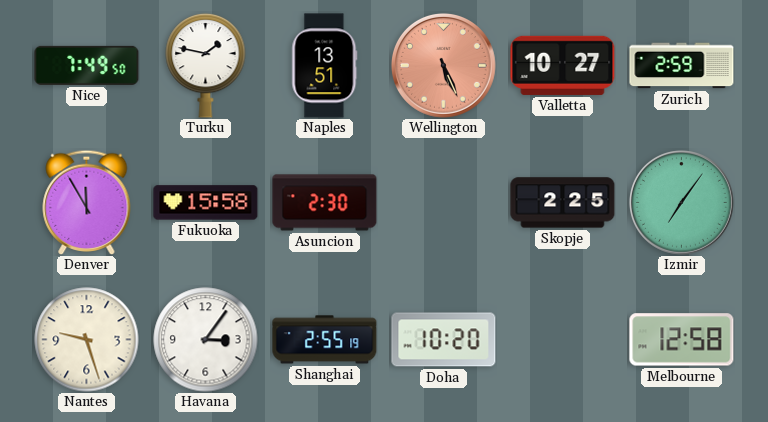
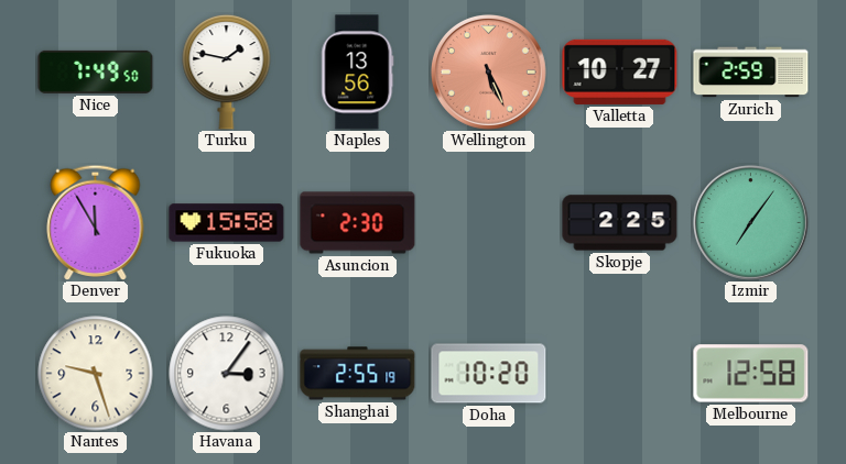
Naples: 13:51 -> 13:56 (358, 73)
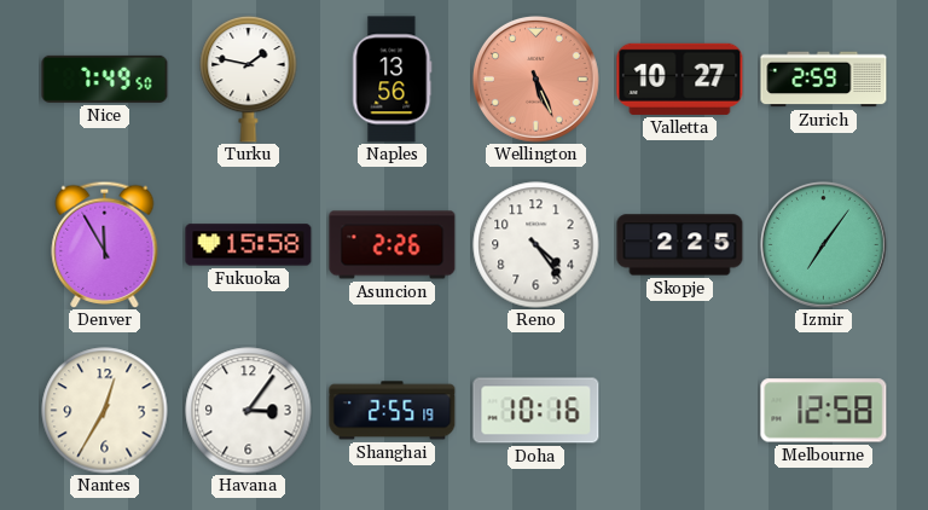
Asuncion: 2:30 -> 2:26 (393, 245)
Reno: none -> 4:24 (536, 245)
Nantes: 9:27 -> 12:35 (105, 411)
Doha: 10:20 -> 10:16 (536, 411)
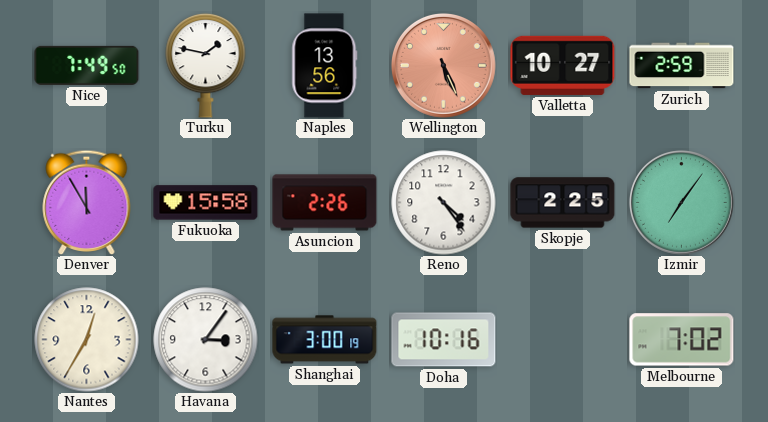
Shanghai: 2:55 -> 3:00 (325, 340)
Melbourne: 12:58 -> 7:02 (682, 340)
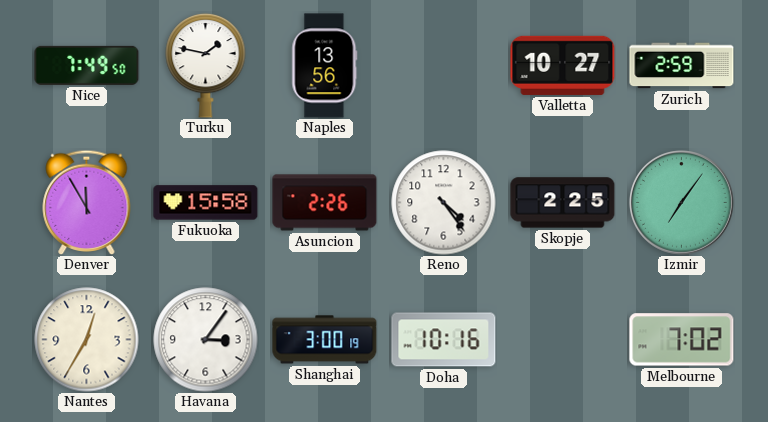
Wellington: 5:26 -> none (443, 65)
